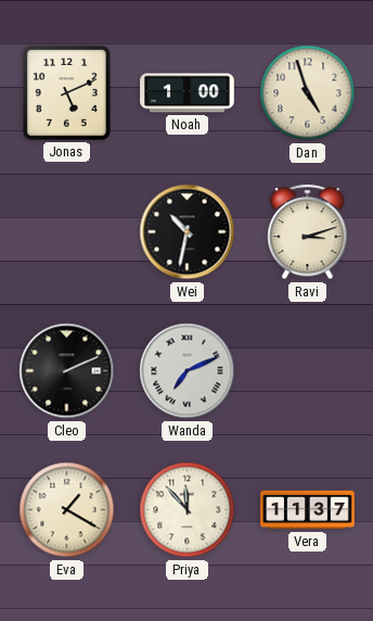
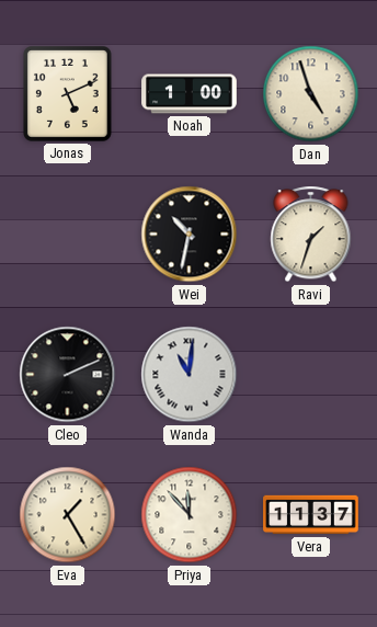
Ravi: 3:12 -> 1:33 (311, 235)
Wanda: 7:11 -> 11:01 (190, 375)
Eva: 1:20 -> 1:25 (68, 515)
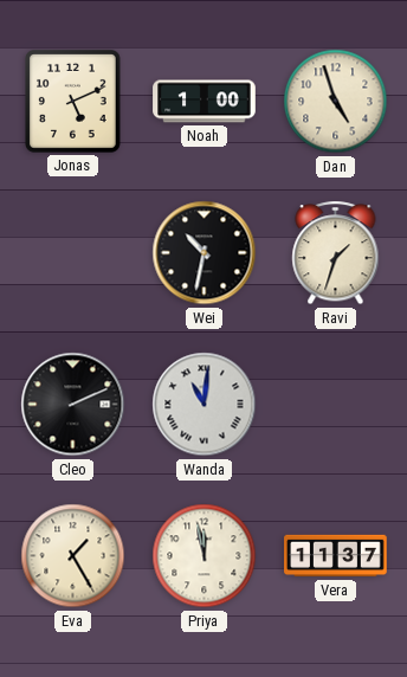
Priya: 11:53 -> 11:58 (205, 556)
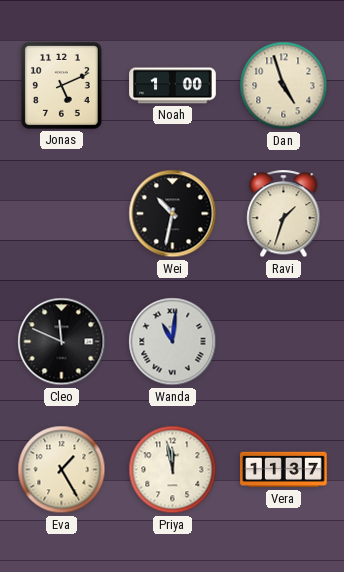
Cleo: 2:11 -> 11:49 (62, 342)
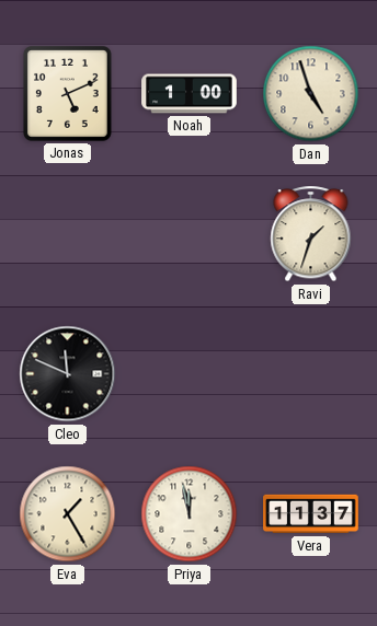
Wei: 10:32 -> none (173, 214)
Wanda: 11:01 -> none (173, 342)
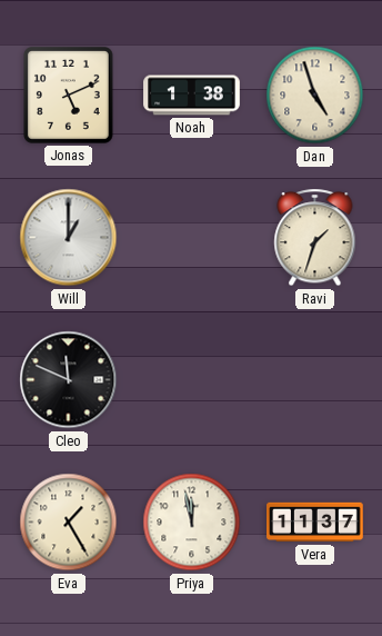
Noah: 1:00 -> 1:38 (192, 96)
Will: none -> 1:00 (69, 238)
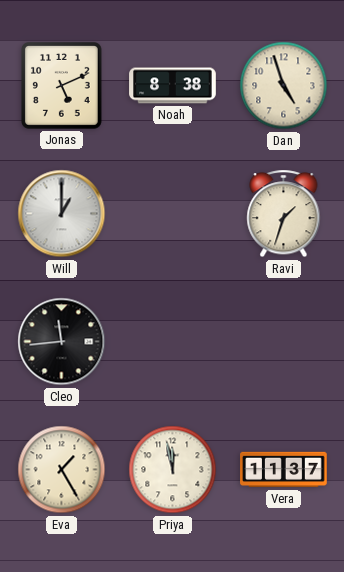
Noah: 1:38 -> 8:38 (173, 86)
Cleo: 11:49 -> 11:44 (62, 342)
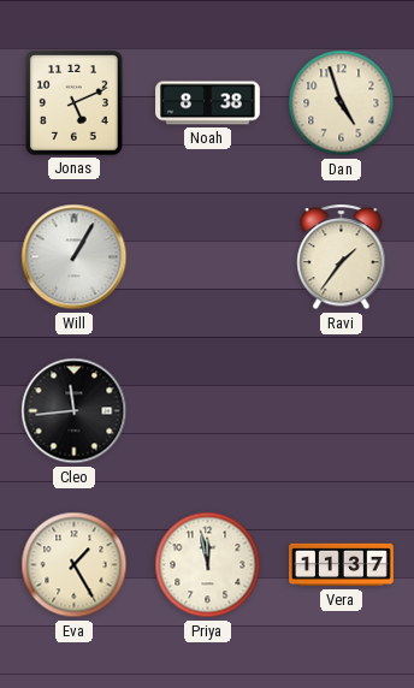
Will: 1:00 -> 1:05 (75, 257)
Ravi: 1:33 -> 1:36 (342, 257)
